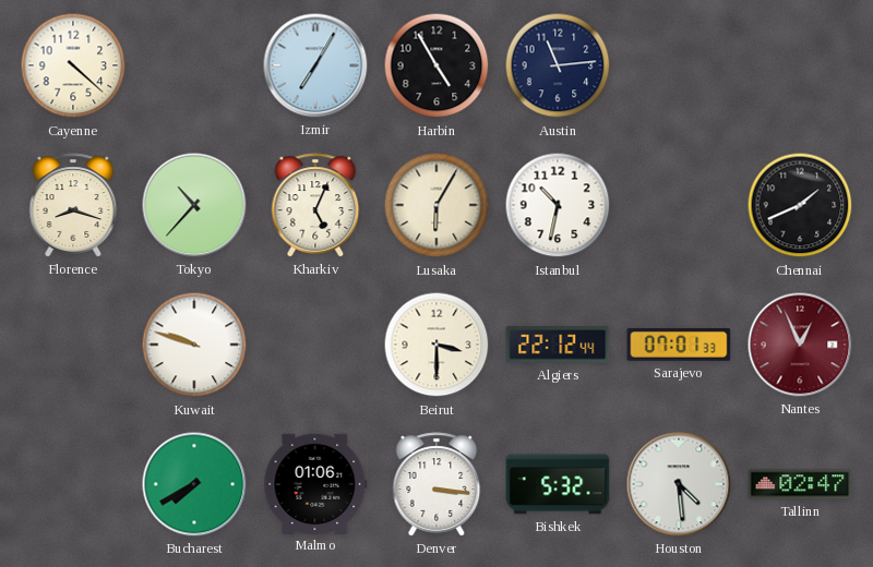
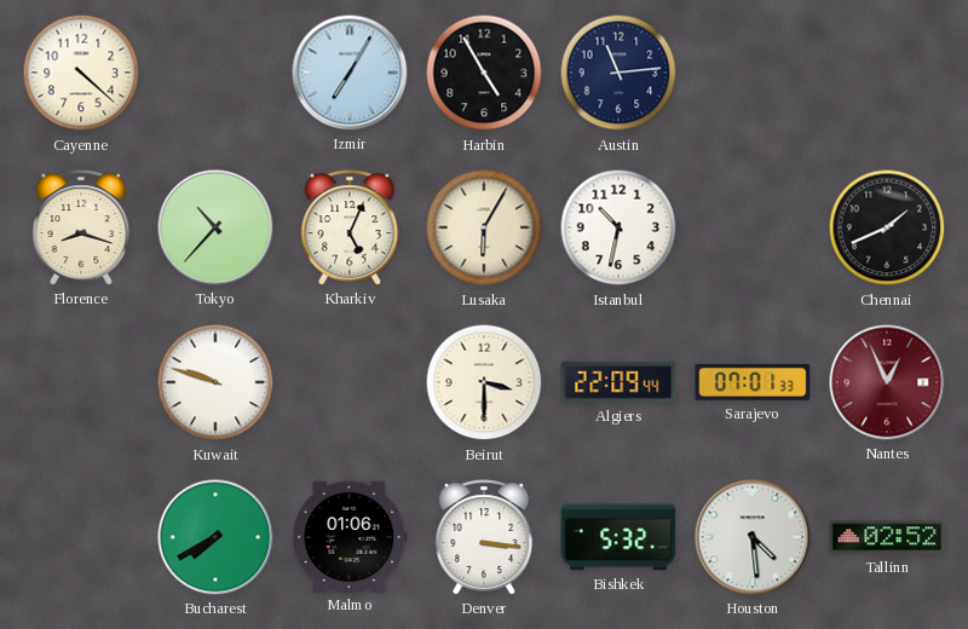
Algiers: 22:12 -> 22:09 (618, 382)
Tallinn: 02:47 -> 02:52 (887, 537)
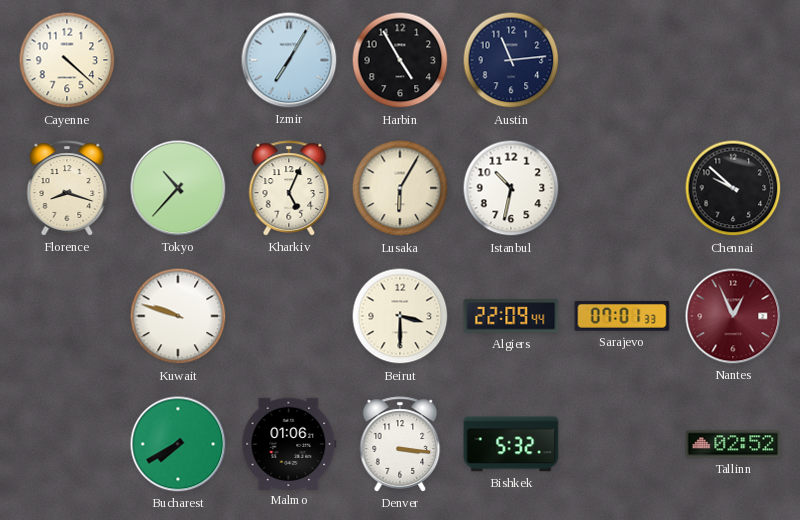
Chennai: 1:41 -> 9:52 (733, 188)
Houston: 4:29 -> none (753, 537)
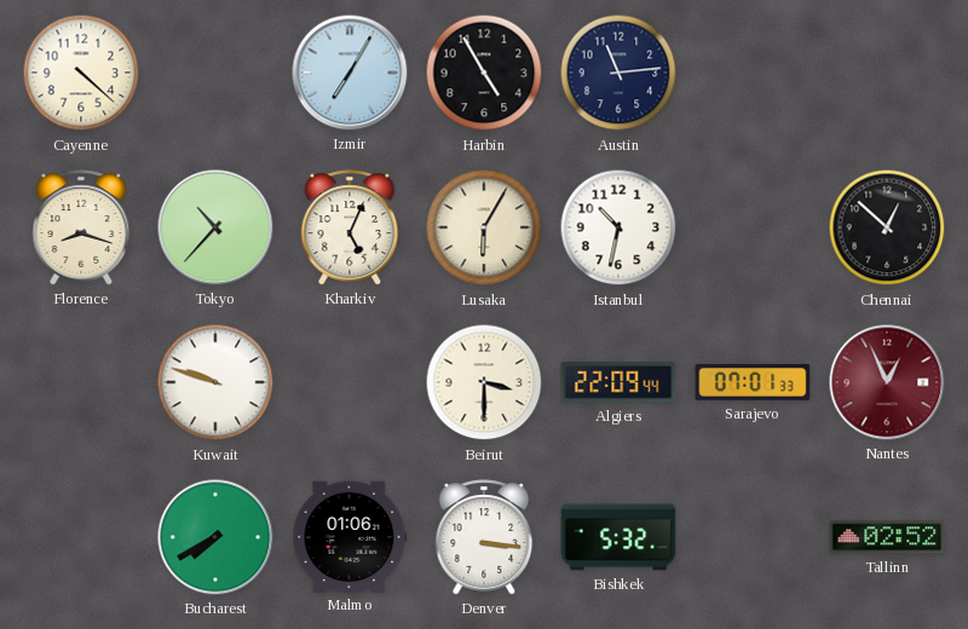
Chennai: 9:52 -> 12:52 (887, 227)
